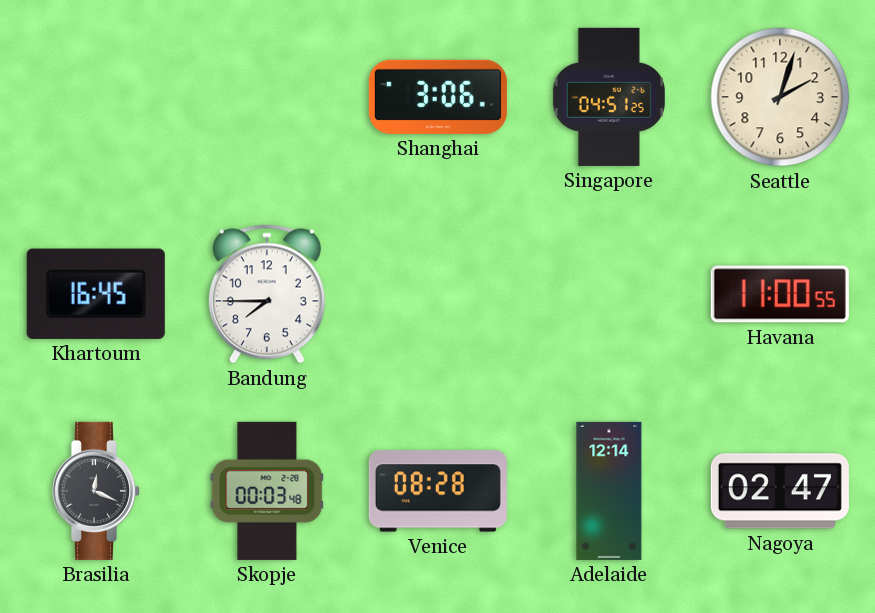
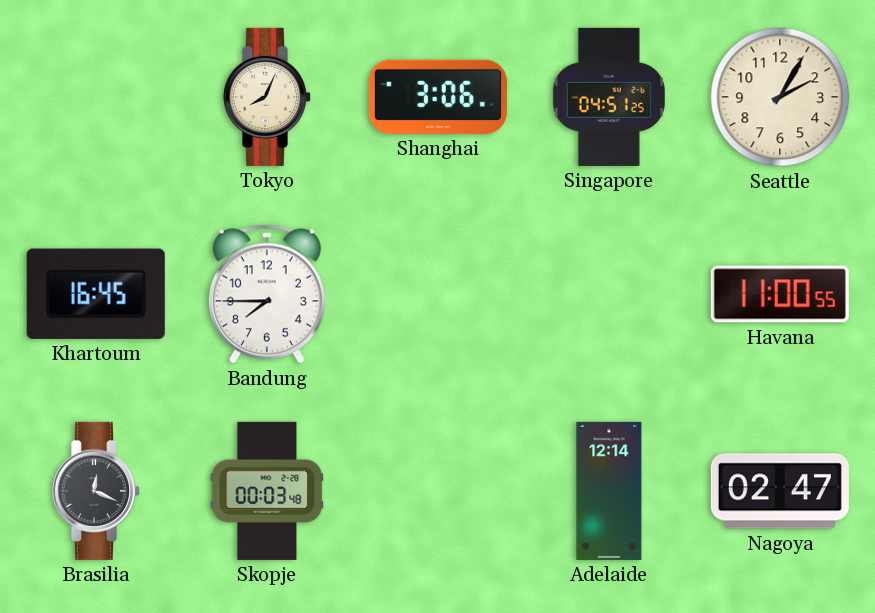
Tokyo: none -> 8:04 (266, 97)
Seattle: 2:03 -> 2:05 (780, 97)
Venice: 08:28 -> none (438, 491)
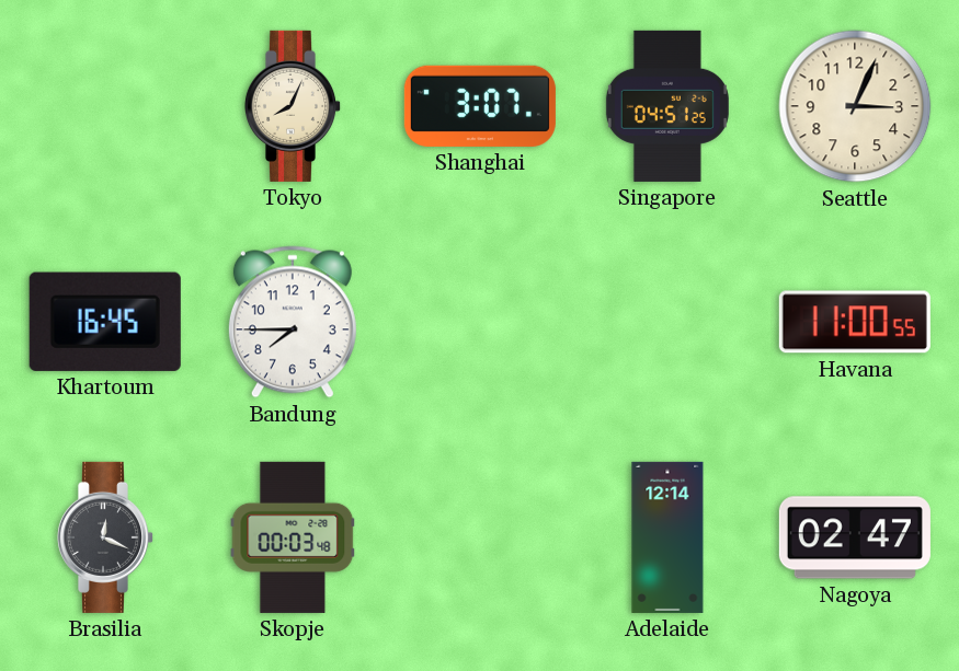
Shanghai: 3:06 -> 3:07 (480, 106)
Seattle: 2:05 -> 3:04 (855, 106)
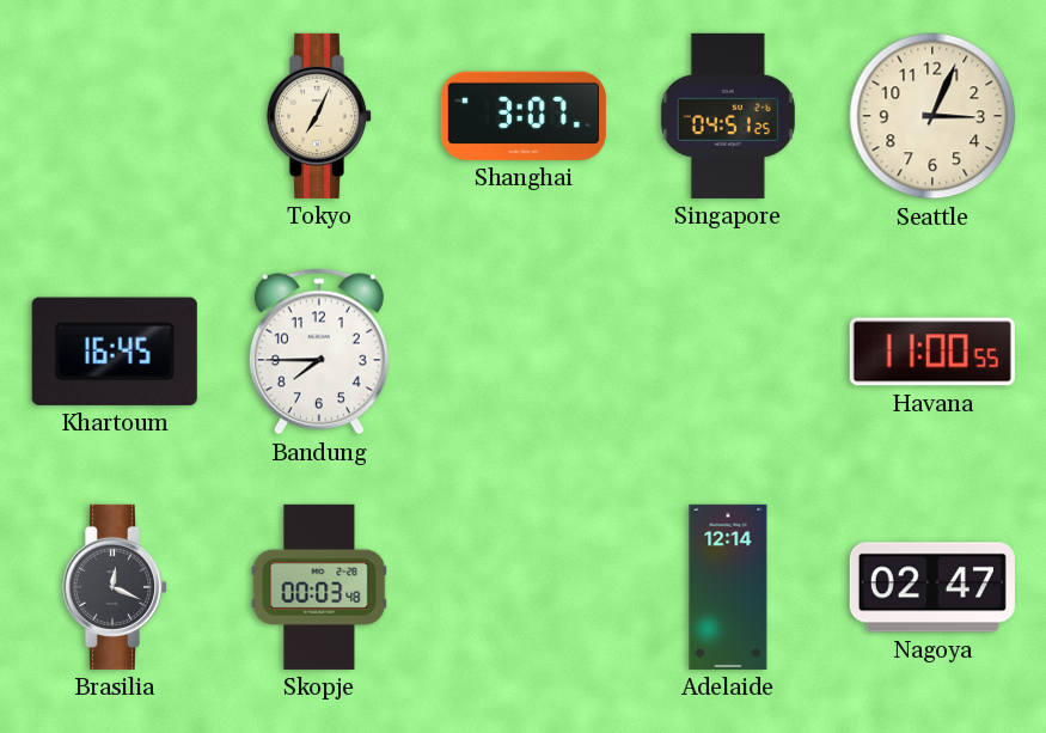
Tokyo: 8:04 -> 7:04 (318, 116)
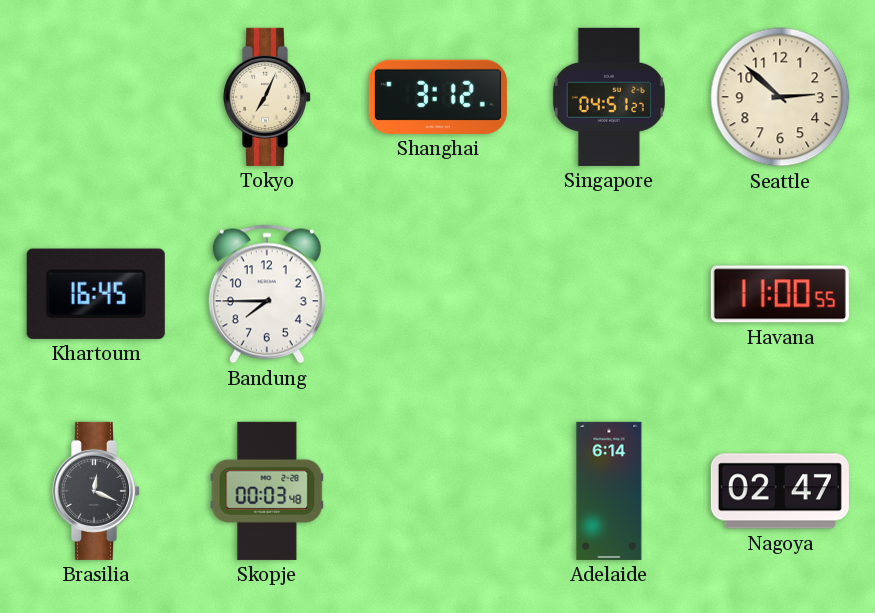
Shanghai: 3:07 -> 3:12 (438, 97)
Singapore: 04:51:25 -> 04:51:27 (609, 97)
Seattle: 3:04 -> 2:52 (780, 97)
Adelaide: 12:14 -> 6:14 (609, 491)
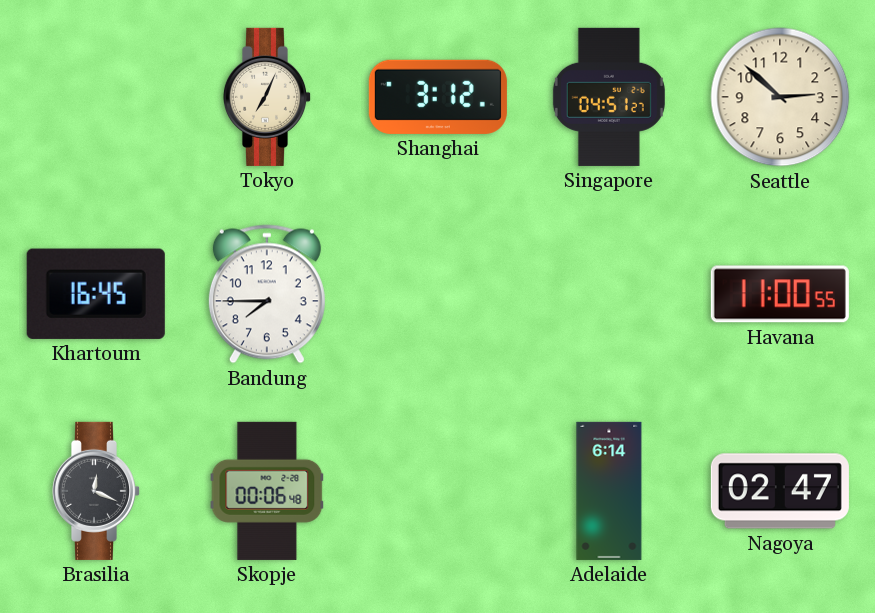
Skopje: 00:03 -> 00:06 (267, 491)
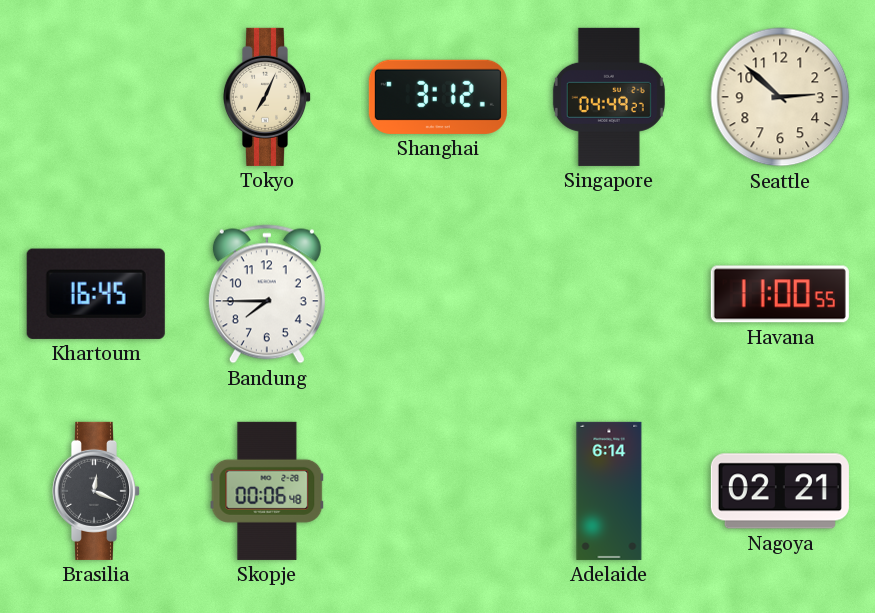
Singapore: 04:51 -> 04:49 (609, 97)
Nagoya: 02:47 -> 02:21 (780, 491)
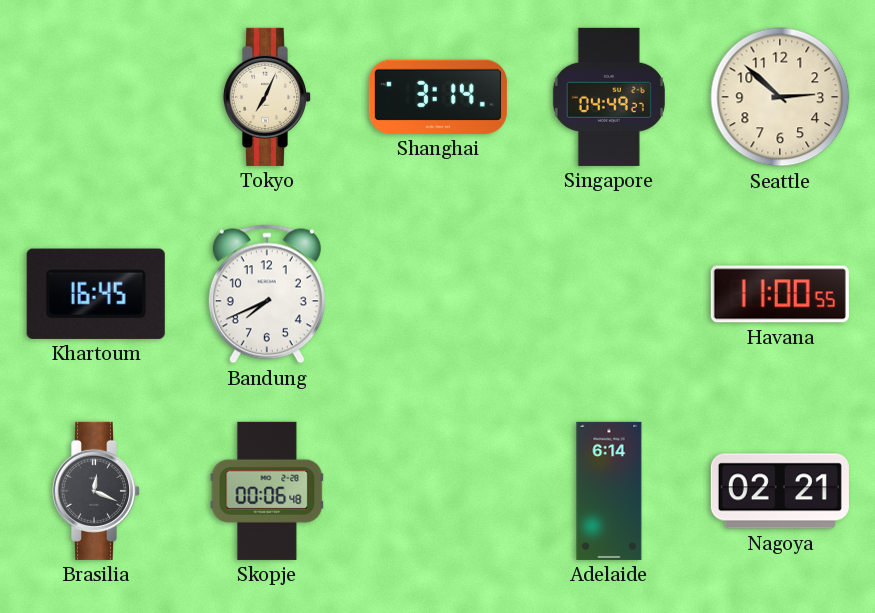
Shanghai: 3:12 -> 3:14 (438, 97)
Bandung: 7:45 -> 7:41 (267, 294)
